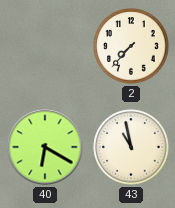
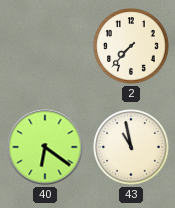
40: 6:20 -> 6:21 (45, 147)
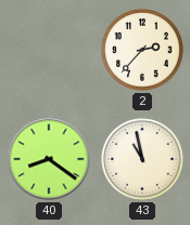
2: 7:37 -> 2:37 (142, 50)
40: 6:21 -> 8:21 (49, 159)
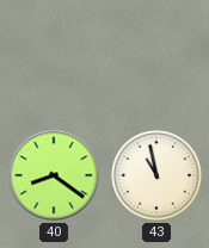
2: 2:37 -> none (142, 50)
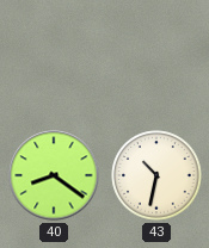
43: 10:58 -> 10:32 (156, 175)
